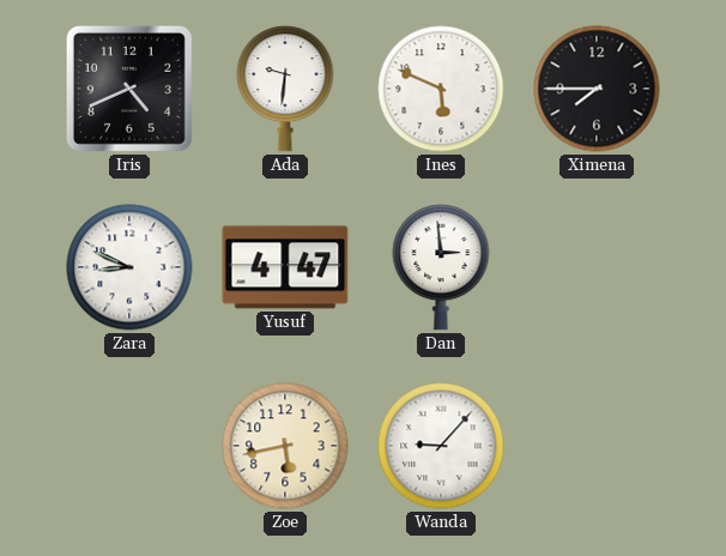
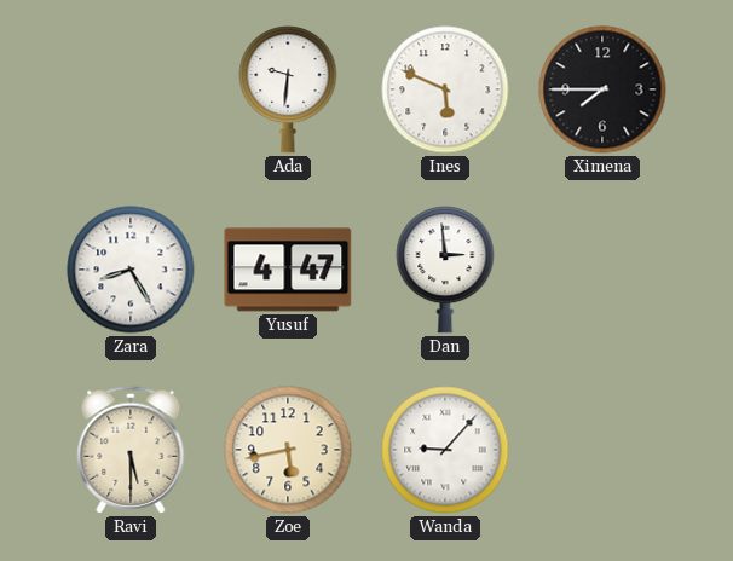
Iris: 4:41 -> none (129, 89)
Zara: 8:49 -> 8:25 (131, 270)
Ravi: none -> 5:30 (131, 450)
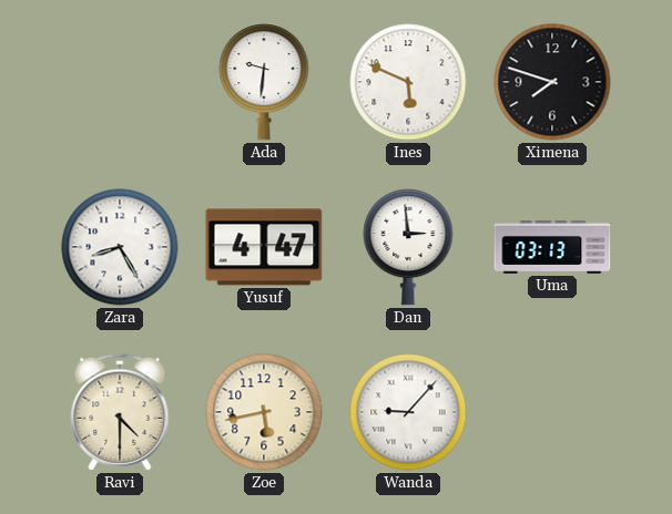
Ximena: 7:45 -> 7:48 (552, 82)
Uma: none -> 03:13 (552, 247)
Ravi: 5:30 -> 4:30 (120, 412)
